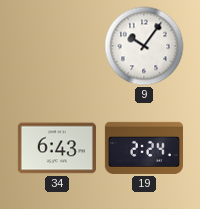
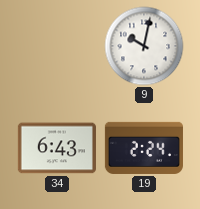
9: 10:06 -> 10:02 (144, 46)
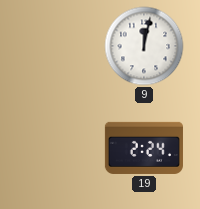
9: 10:02 -> 12:02 (144, 46)
34: 6:43 -> none (57, 148)
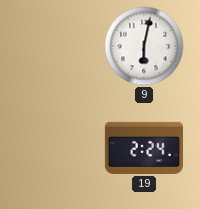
9: 12:02 -> 6:02 (144, 46)
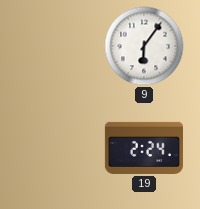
9: 6:02 -> 6:06 (144, 46)
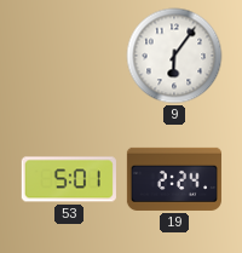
53: none -> 5:01 (69, 179)
